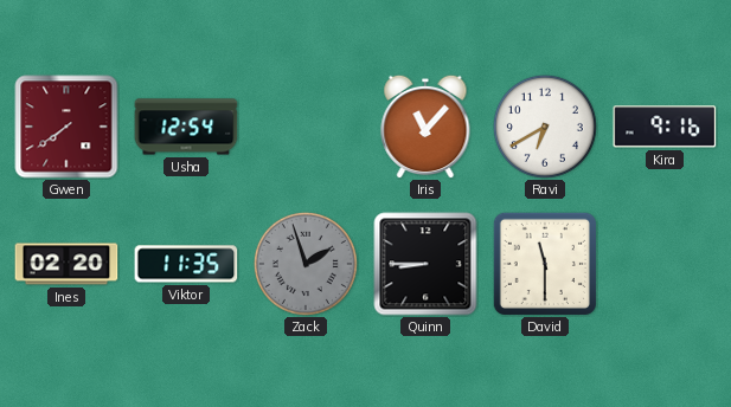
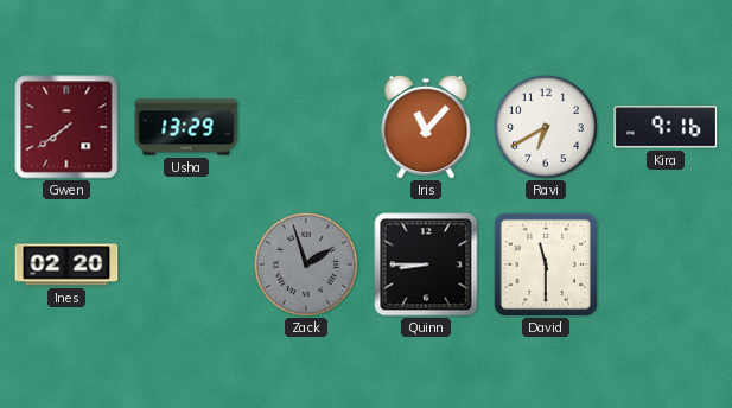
Usha: 12:54 -> 13:29 (186, 127)
Viktor: 11:35 -> none (186, 264)
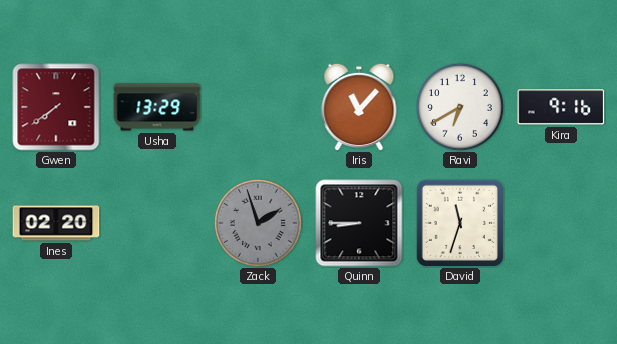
David: 11:30 -> 11:33 (460, 223)
